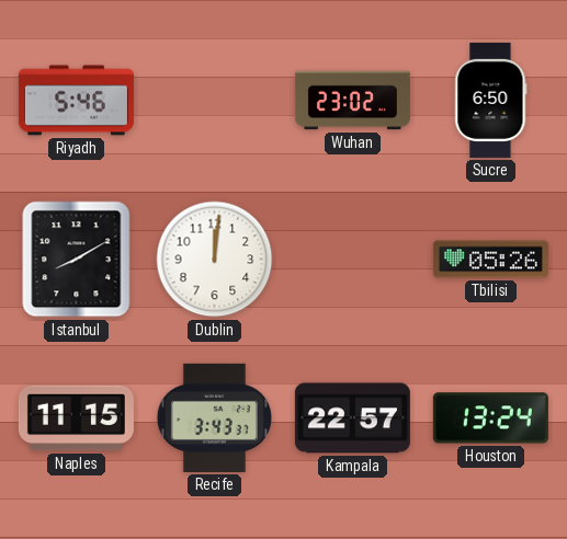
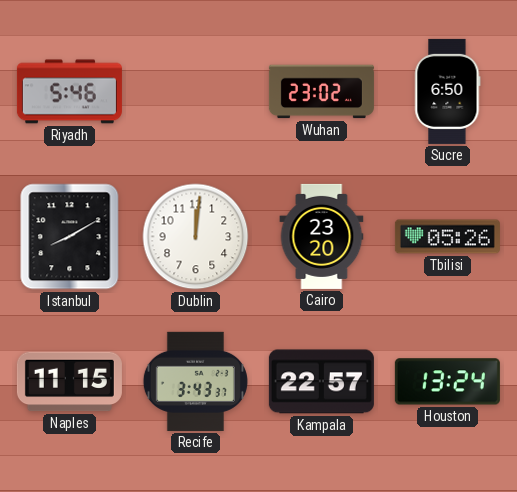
Cairo: none -> 23:20 (322, 236)
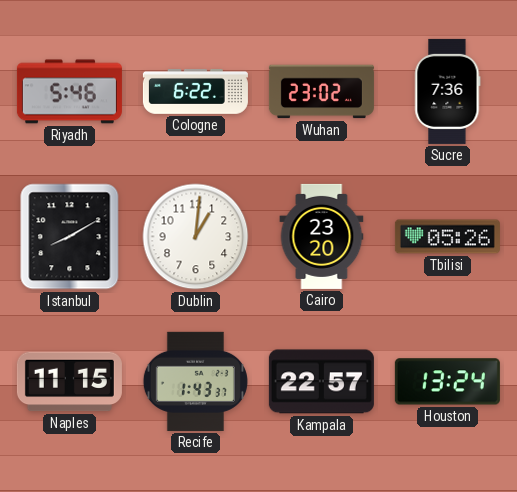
Cologne: none -> 6:22 (195, 91)
Sucre: 6:50 -> 7:36 (448, 91)
Dublin: 12:01 -> 1:01 (196, 237)
Recife: 3:43 -> 1:43 (195, 381)
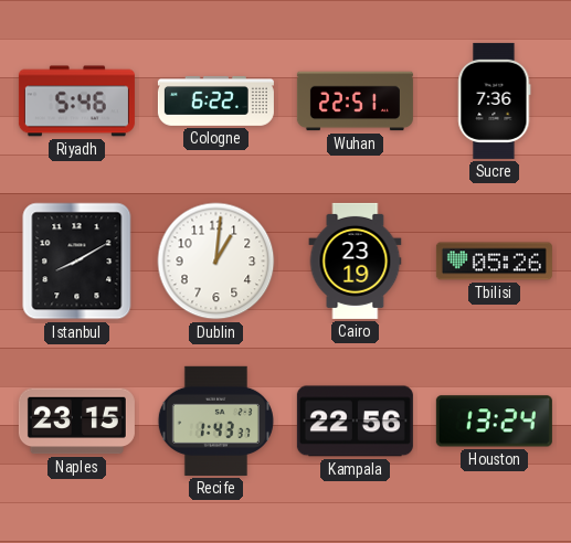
Wuhan: 23:02 -> 22:51 (355, 102)
Cairo: 23:20 -> 23:19 (356, 260)
Naples: 11:15 -> 23:15 (76, 422)
Kampala: 22:57 -> 22:56 (355, 422)
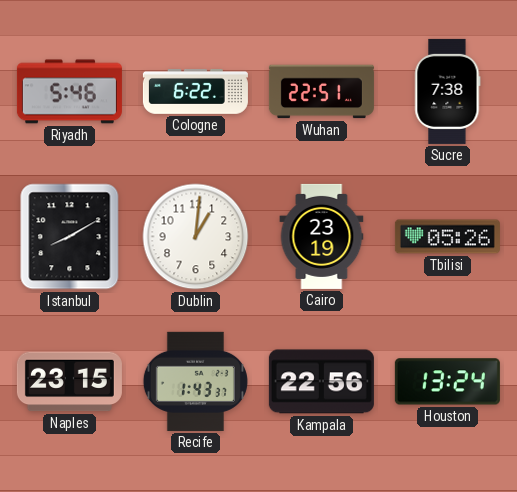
Sucre: 7:36 -> 7:38 (448, 91)
